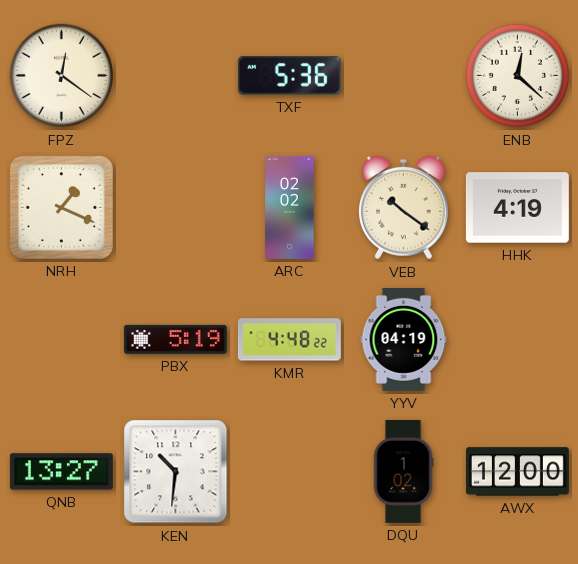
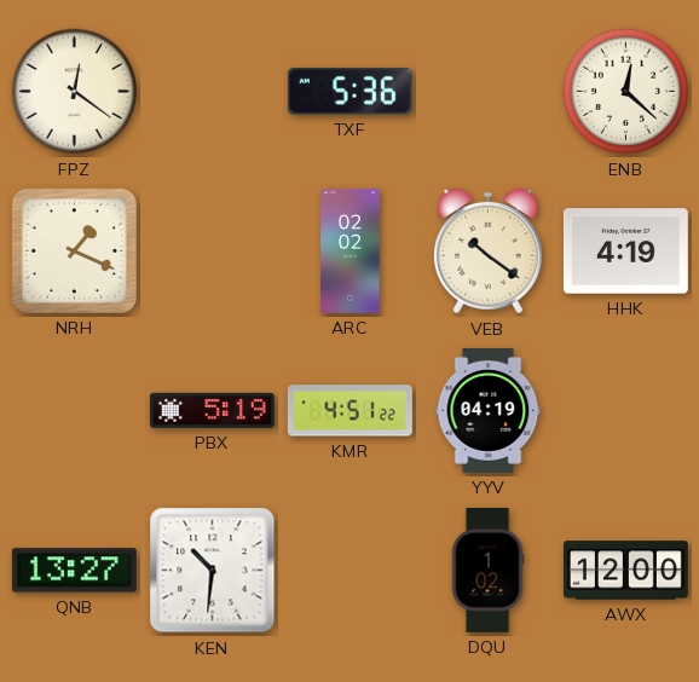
KMR: 4:48 -> 4:51 (349, 411)
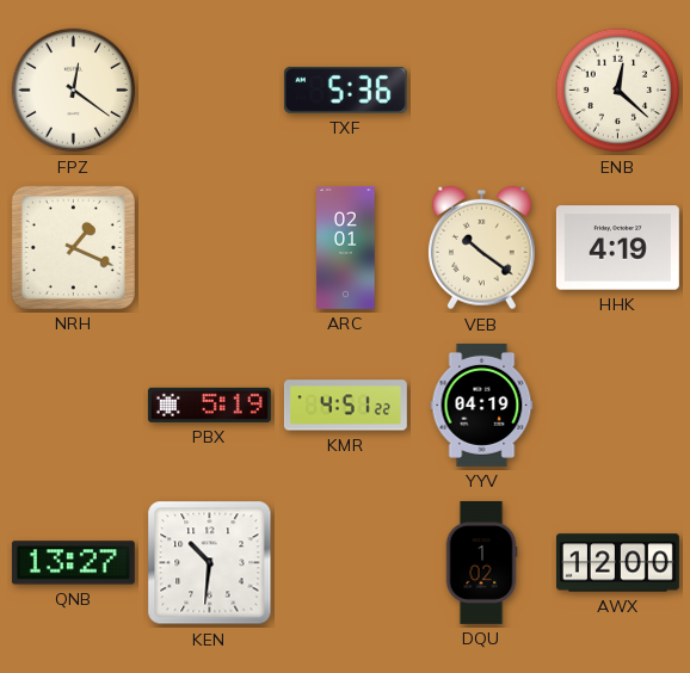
ARC: 02:02 -> 02:01 (346, 247)
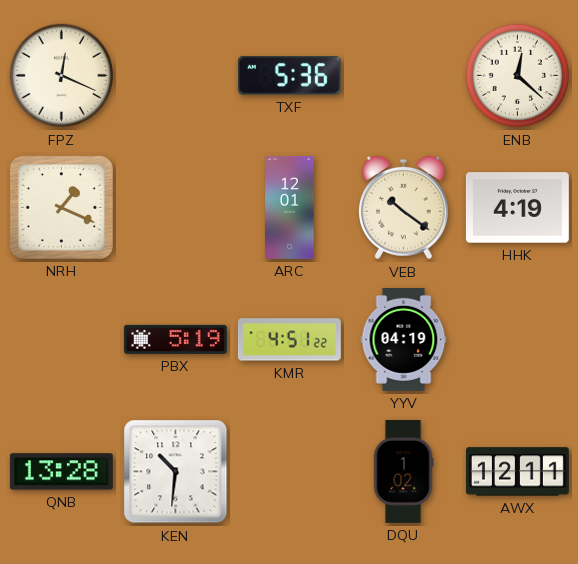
FPZ: 12:21 -> 12:19 (62, 76)
ARC: 02:01 -> 12:01 (290, 207)
QNB: 13:27 -> 13:28 (61, 472)
AWX: 12:00 -> 12:11 (517, 472)
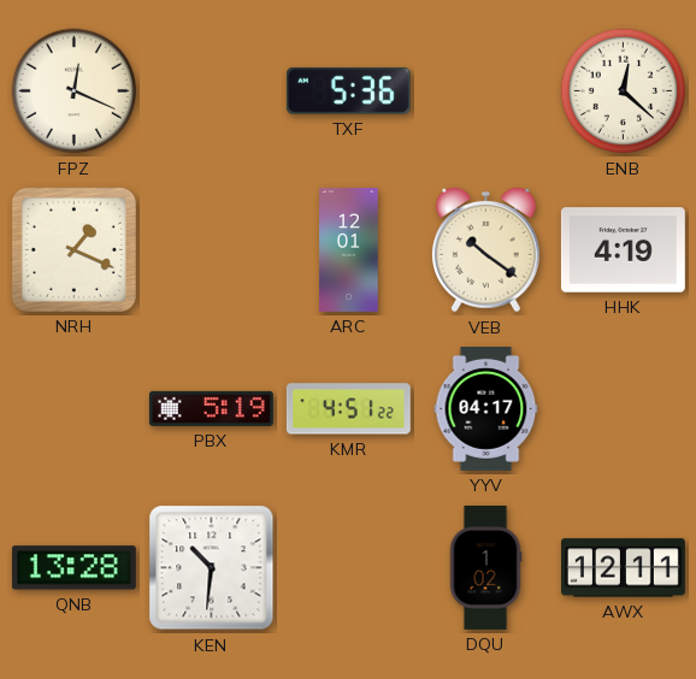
YYV: 04:19 -> 04:17 (486, 408)
